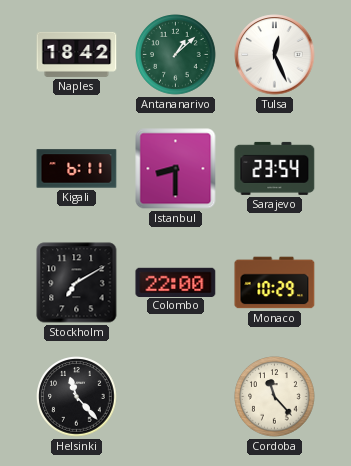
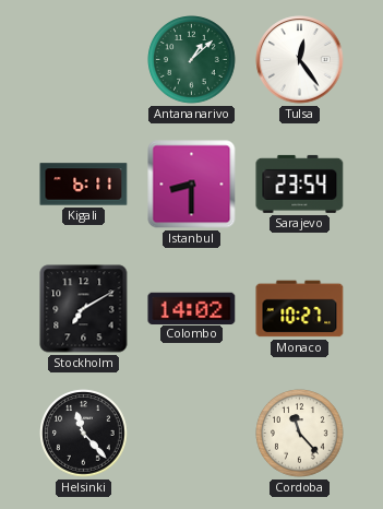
Naples: 18:42 -> none (77, 54)
Tulsa: 12:26 -> 12:24 (300, 60)
Colombo: 22:00 -> 14:02 (192, 308)
Monaco: 10:29 -> 10:27 (300, 309)
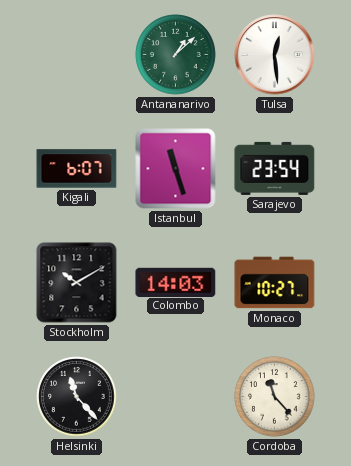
Tulsa: 12:24 -> 12:29 (275, 55)
Kigali: 6:11 -> 6:07 (77, 169)
Istanbul: 8:30 -> 11:27 (176, 169)
Stockholm: 7:10 -> 10:10 (77, 283)
Colombo: 14:02 -> 14:03 (176, 282)
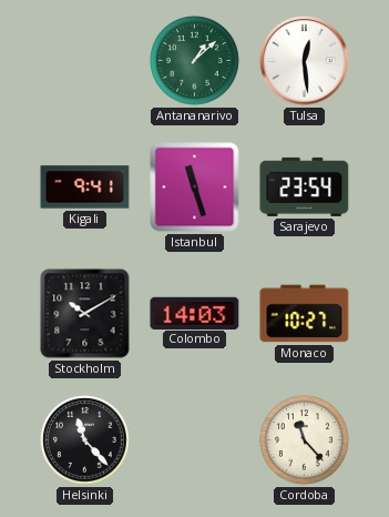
Kigali: 6:07 -> 9:41 (85, 187)
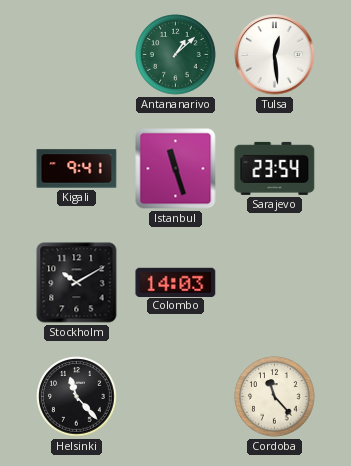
Monaco: 10:27 -> none (305, 314)
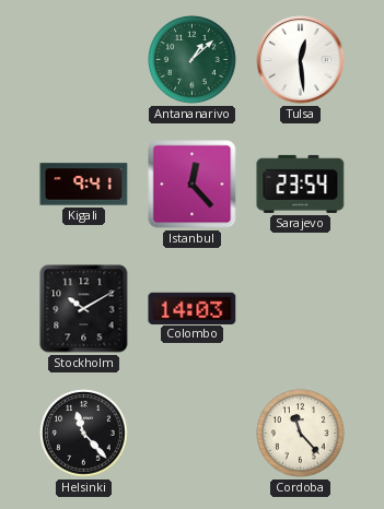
Istanbul: 11:27 -> 12:23 (193, 185)
